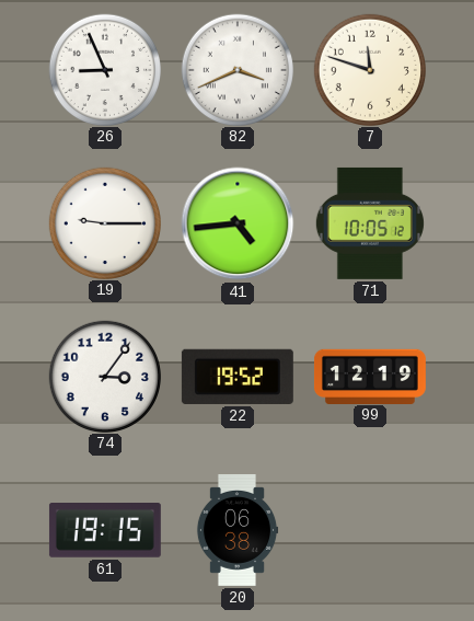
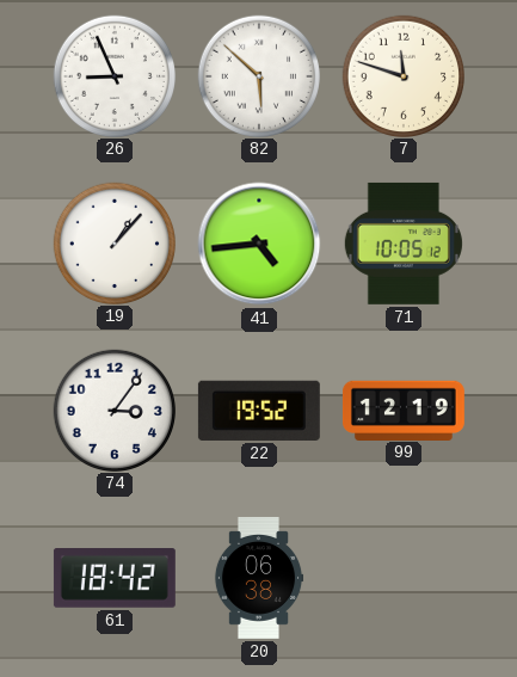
82: 3:41 -> 5:52 (258, 75)
19: 9:15 -> 1:07 (113, 242)
61: 19:15 -> 18:42 (115, 579)
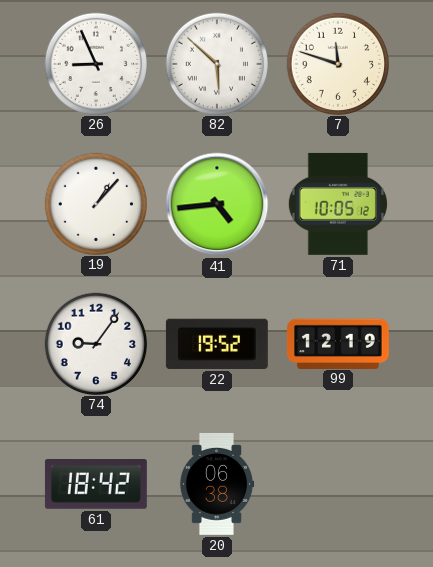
74: 3:06 -> 9:06 (95, 343)
